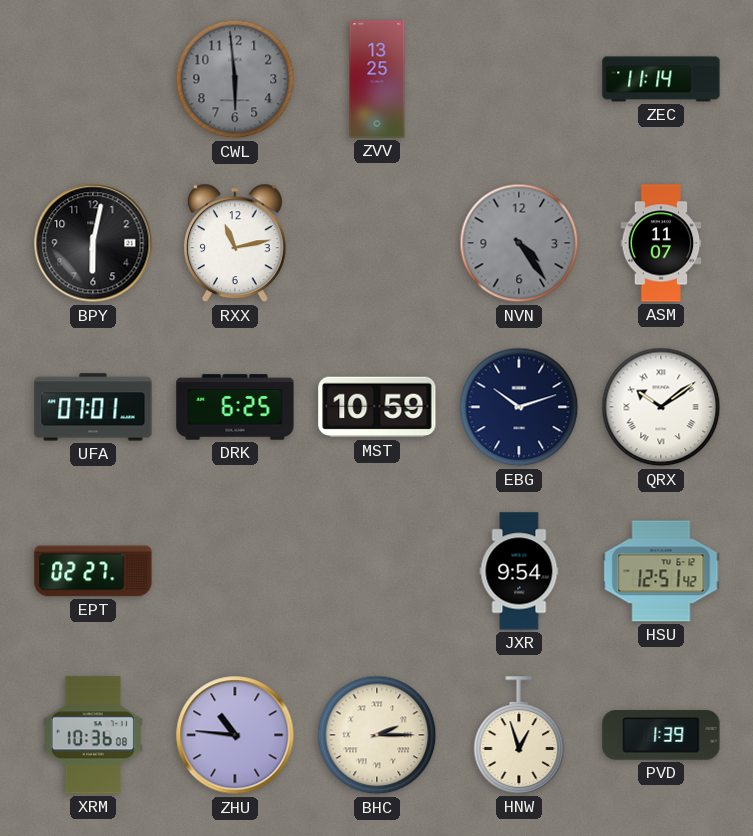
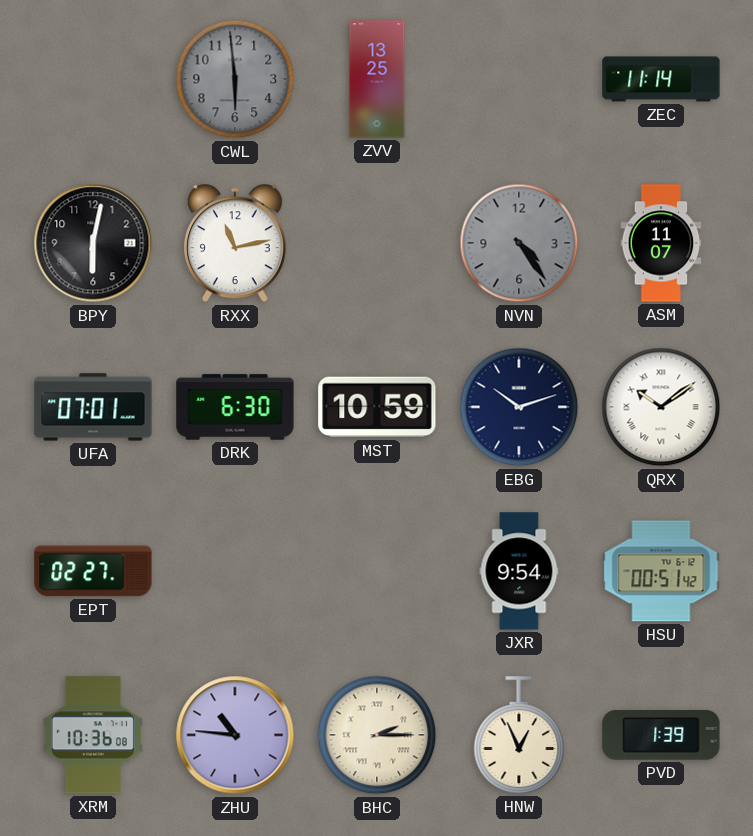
DRK: 6:25 -> 6:30 (235, 407)
HSU: 12:51 -> 00:51 (661, 571)
HNW: 12:57 -> 12:56 (519, 735)
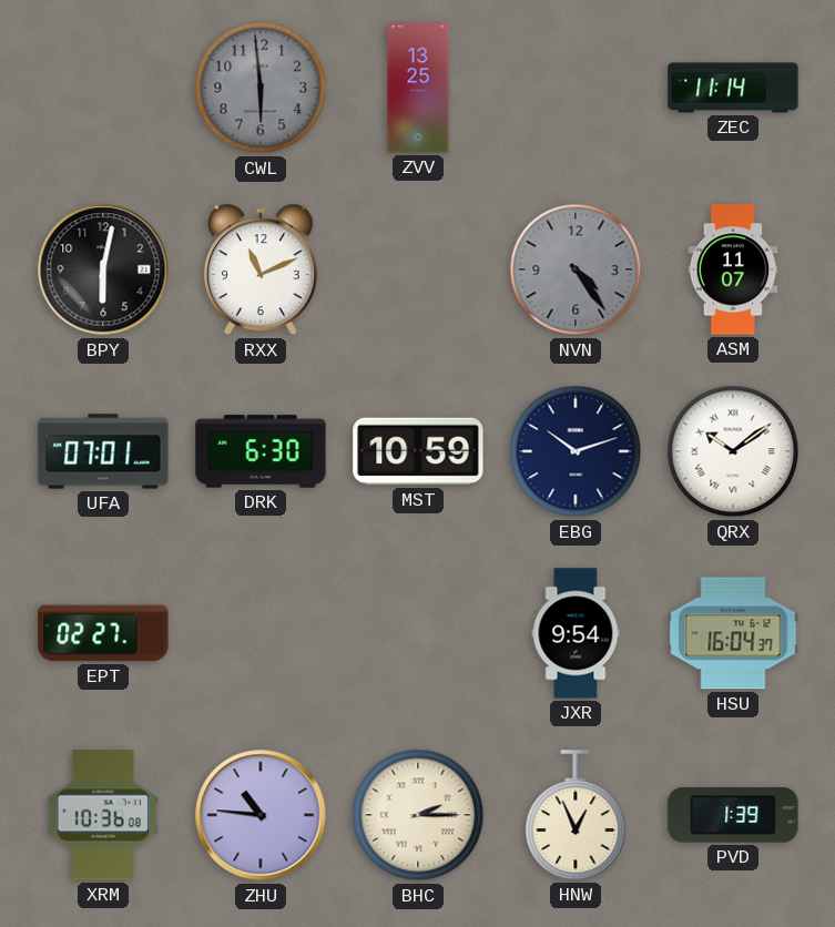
RXX: 11:13 -> 11:11 (261, 269)
HSU: 00:51 -> 16:04 (733, 633)
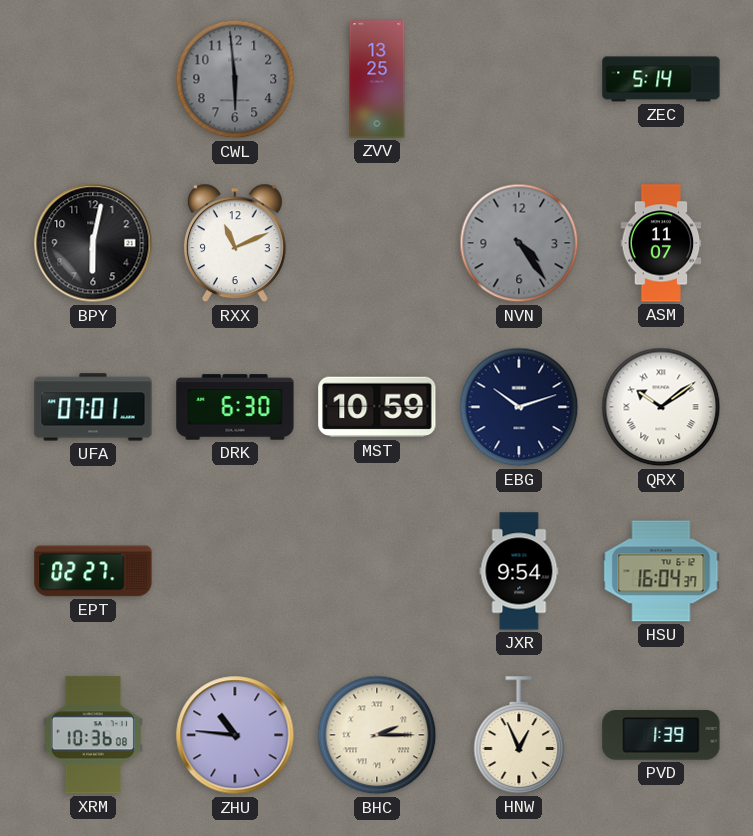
ZEC: 11:14 -> 5:14 (661, 79)
